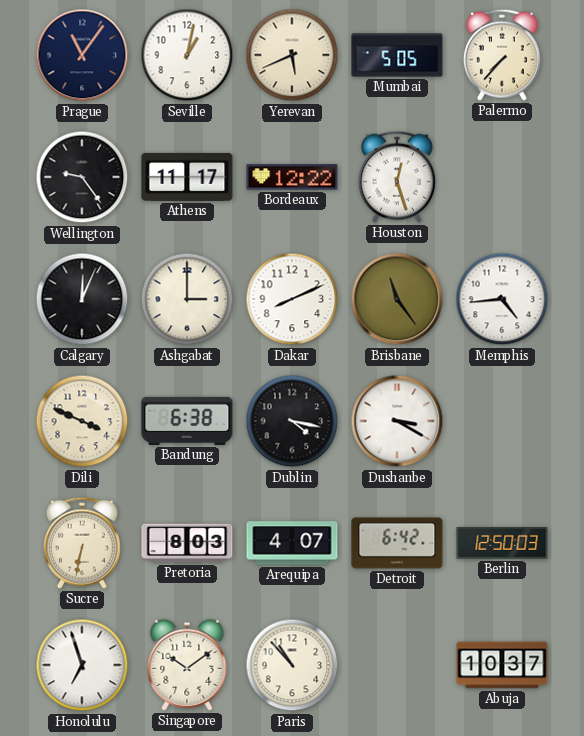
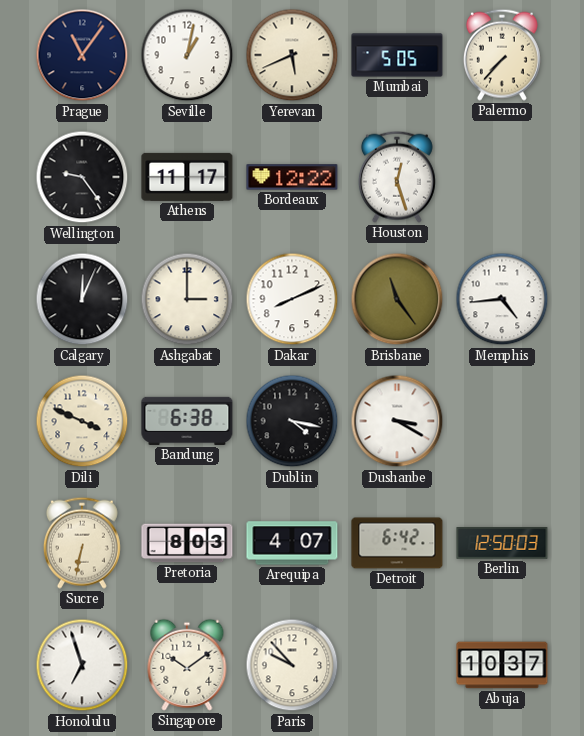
Paris: 10:53 -> 9:53 (292, 665)
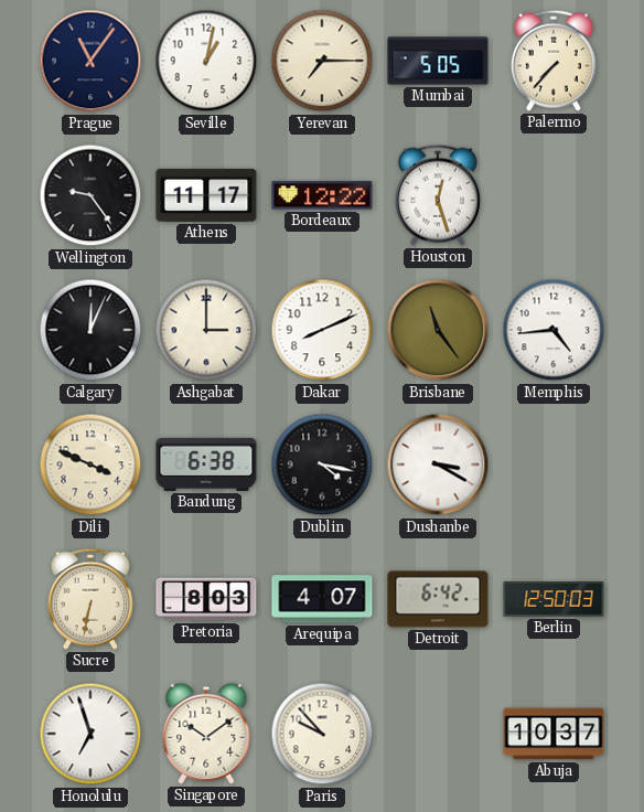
Yerevan: 5:41 -> 7:15 (322, 61)
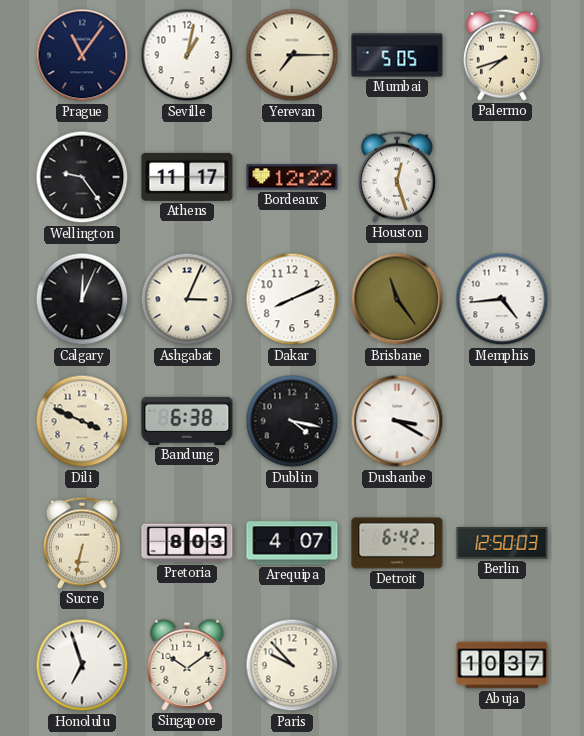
Palermo: 7:37 -> 7:42 (502, 55)
Ashgabat: 3:00 -> 3:04 (187, 299)
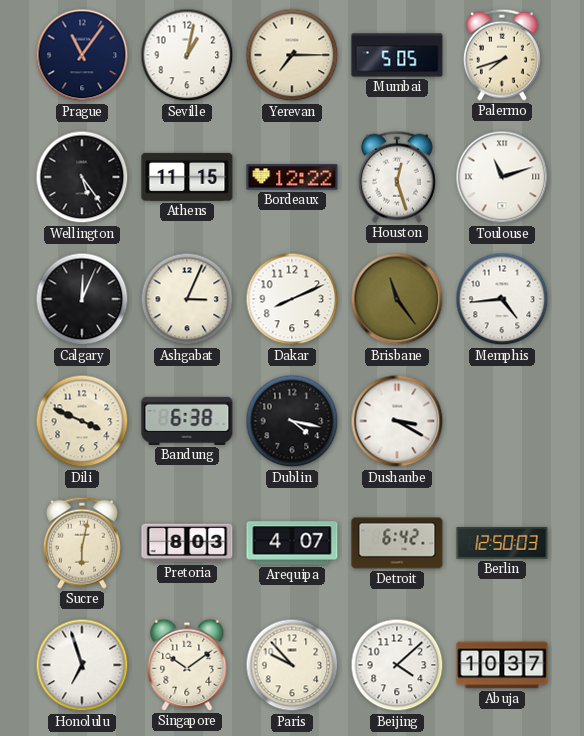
Wellington: 9:24 -> 5:24 (82, 177)
Athens: 11:17 -> 11:15 (187, 177)
Toulouse: none -> 11:12 (502, 177)
Sucre: 6:32 -> 6:02 (82, 543)
Beijing: none -> 4:08 (397, 665)
